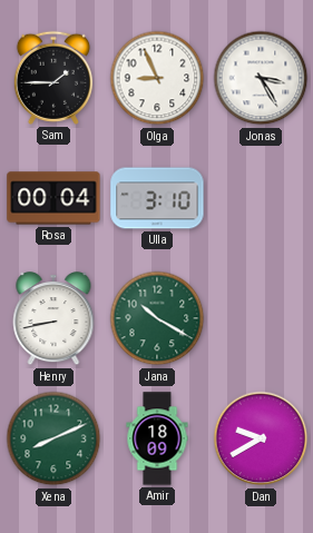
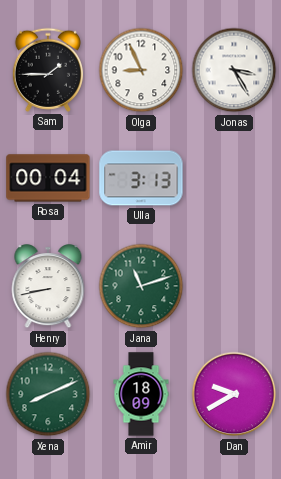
Ulla: 3:10 -> 3:13 (141, 178)
Jana: 10:20 -> 11:12 (141, 286)
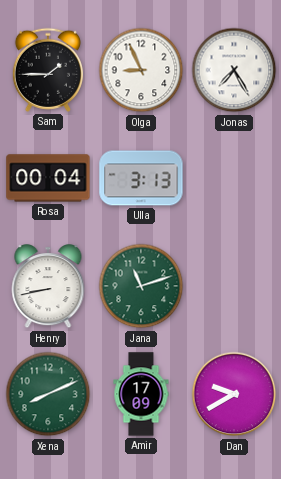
Jonas: 3:25 -> 7:25 (234, 70)
Amir: 18:09 -> 17:09 (141, 394)
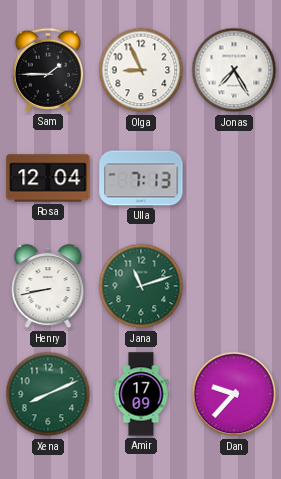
Rosa: 00:04 -> 12:04 (48, 178)
Ulla: 3:13 -> 7:13 (141, 178)
Dan: 9:40 -> 9:37 (234, 394)
